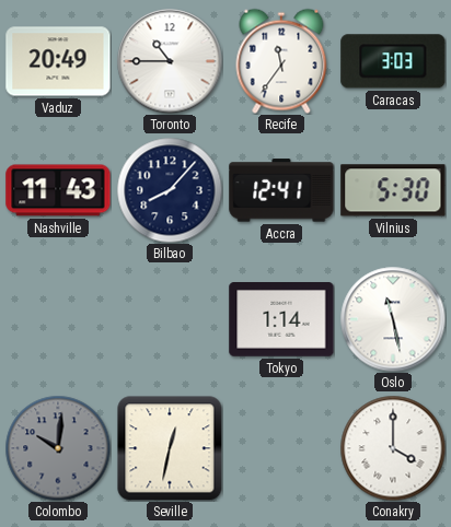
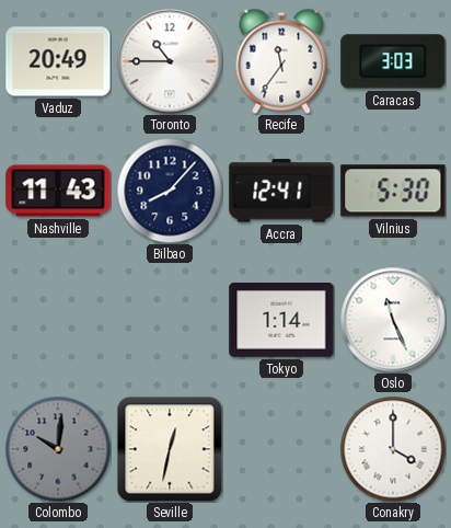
Oslo: 11:28 -> 11:26 (393, 320)
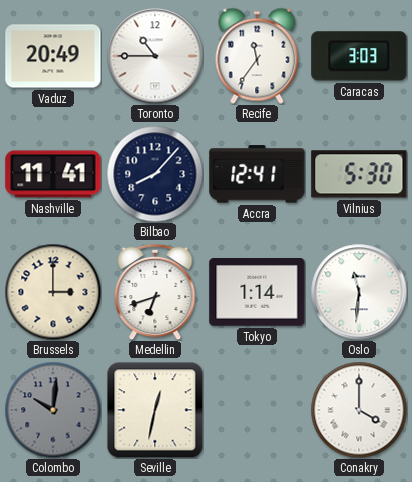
Nashville: 11:43 -> 11:41 (53, 174)
Brussels: none -> 3:00 (53, 292)
Medellin: none -> 6:42 (155, 292)
Oslo: 11:26 -> 11:31 (359, 292)
